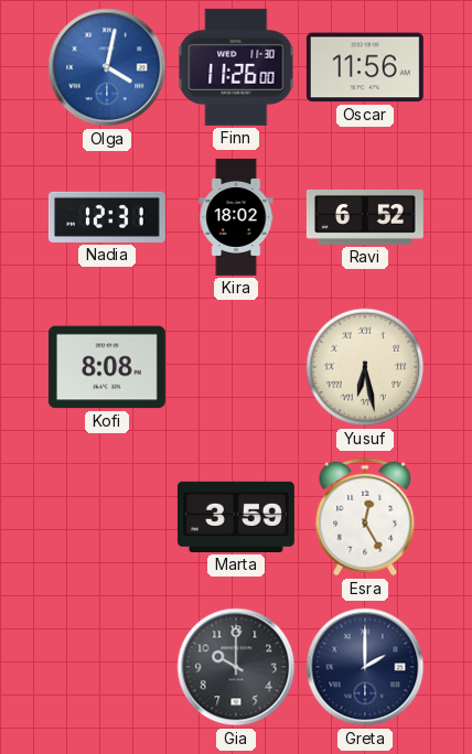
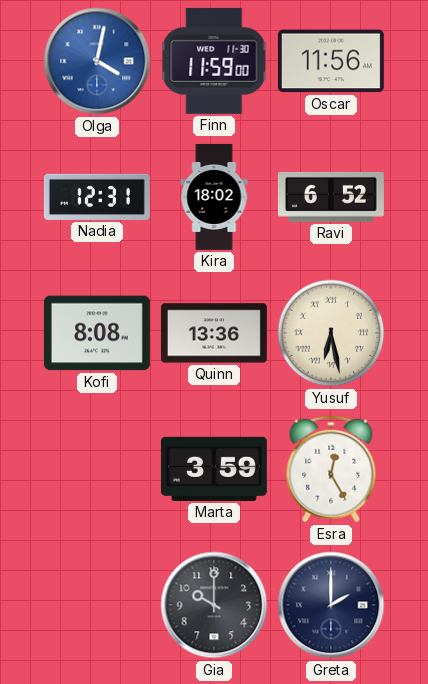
Finn: 11:26 -> 11:59 (214, 61)
Quinn: none -> 13:36 (214, 333)
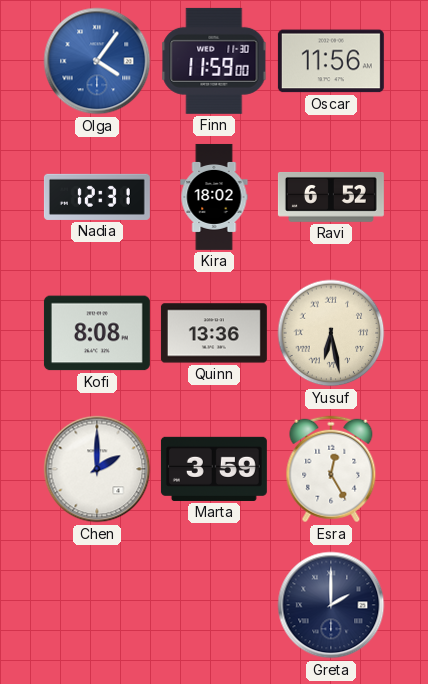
Olga: 4:02 -> 4:06 (97, 61)
Chen: none -> 2:00 (97, 469)
Gia: 10:00 -> none (214, 605)
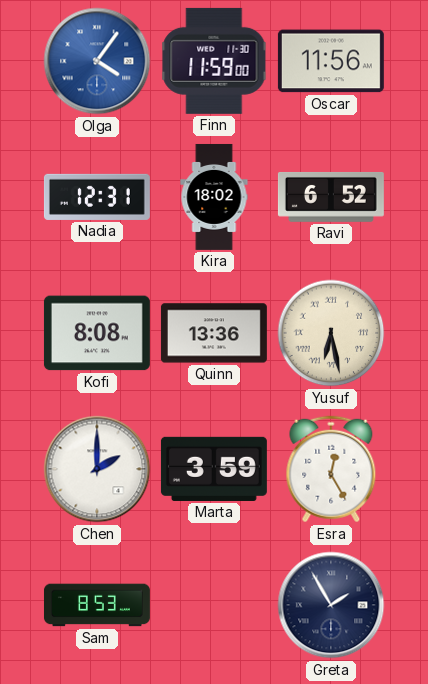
Sam: none -> 8:53 (97, 605)
Greta: 2:00 -> 1:55 (331, 605)
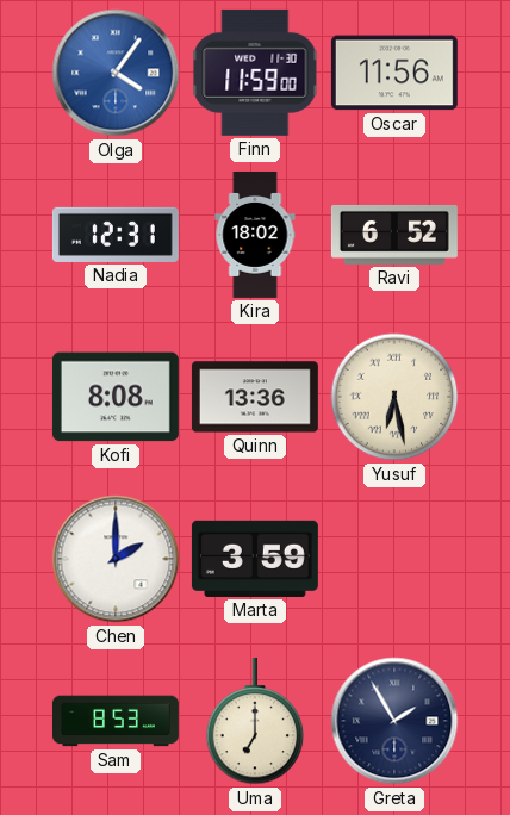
Esra: 12:25 -> none (331, 469)
Uma: none -> 7:00 (255, 721)
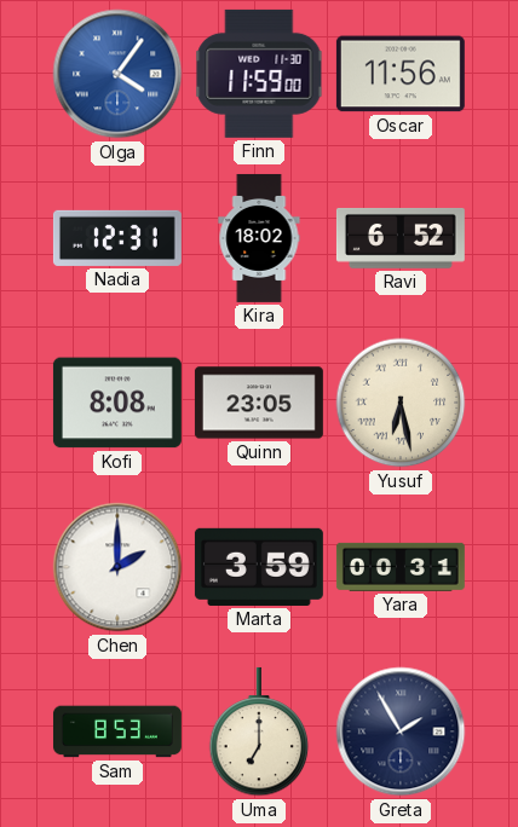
Quinn: 13:36 -> 23:05 (259, 403)
Yara: none -> 00:31 (401, 567)
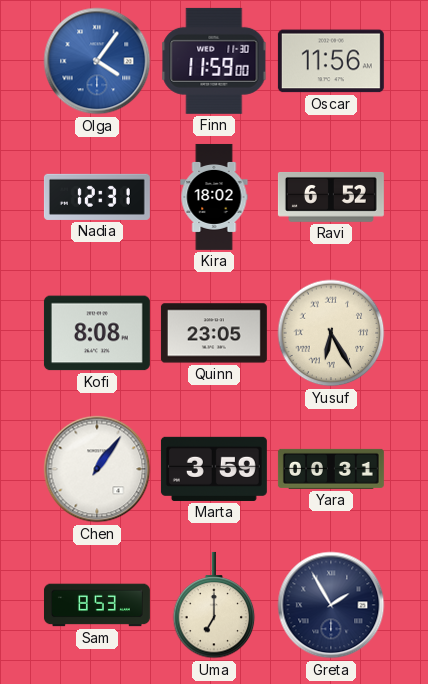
Yusuf: 6:28 -> 6:25 (331, 333)
Chen: 2:00 -> 1:06 (97, 469)
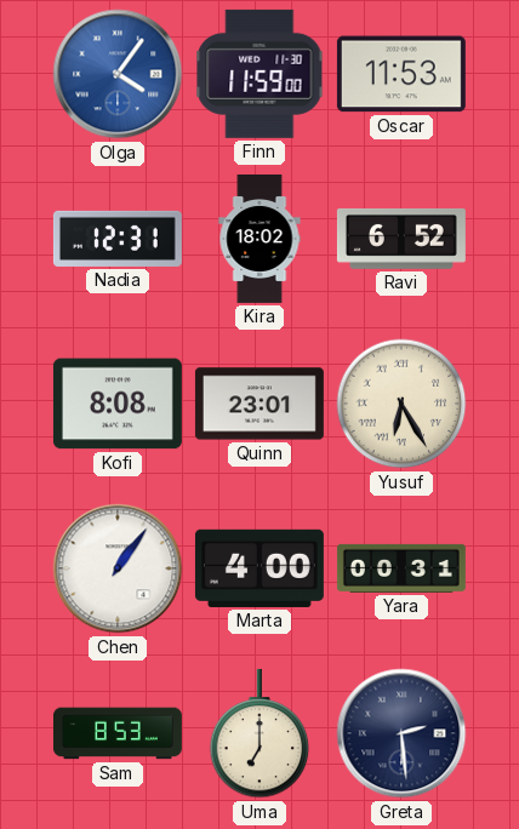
Oscar: 11:56 -> 11:53 (401, 74)
Quinn: 23:05 -> 23:01 (259, 404)
Marta: 3:59 -> 4:00 (259, 568)
Greta: 1:55 -> 2:29 (401, 733)
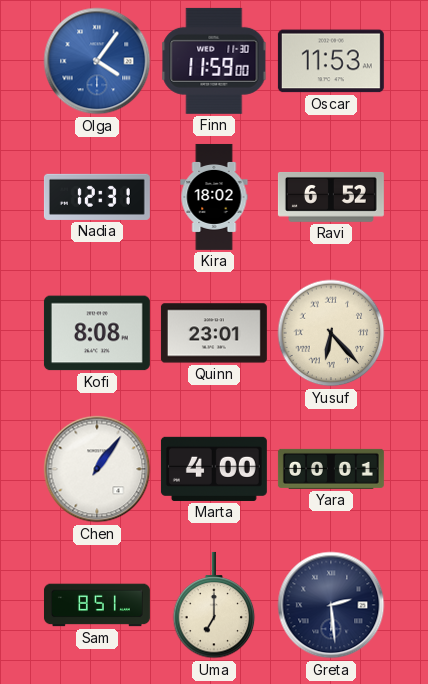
Yusuf: 6:25 -> 6:23 (331, 333)
Yara: 00:31 -> 00:01 (331, 469)
Sam: 8:53 -> 8:51 (97, 605)
